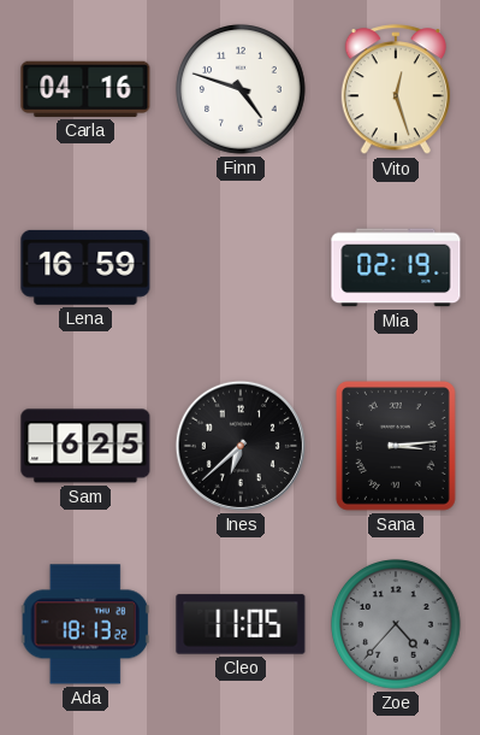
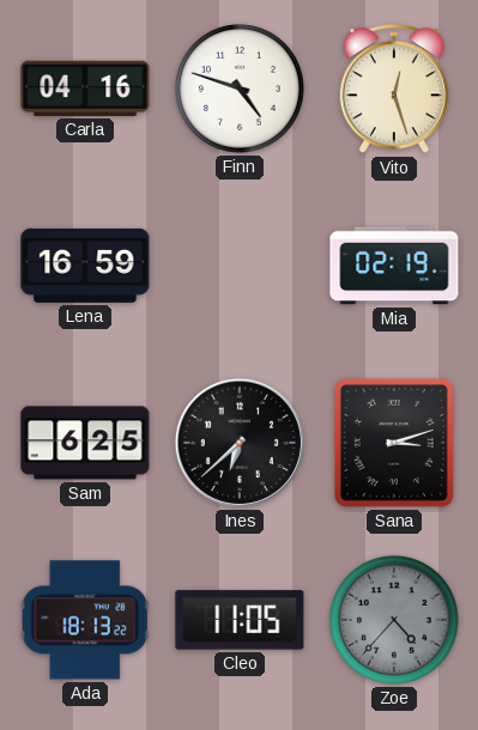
Sana: 3:14 -> 3:12 (394, 443)
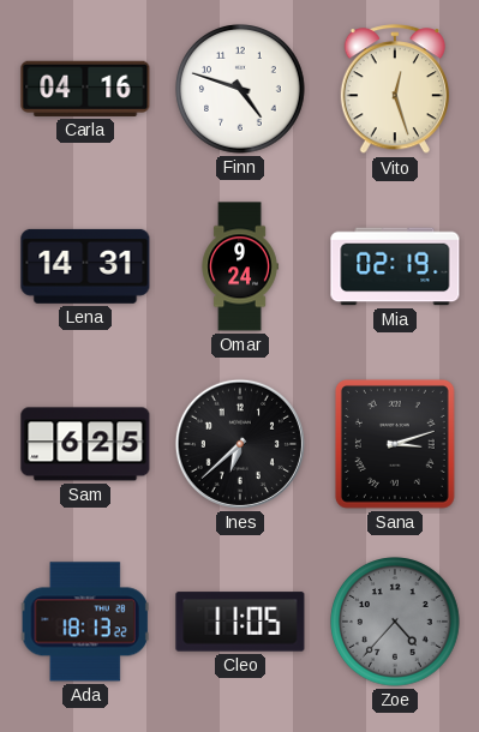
Lena: 16:59 -> 14:31 (85, 266)
Omar: none -> 9:24 (240, 266)
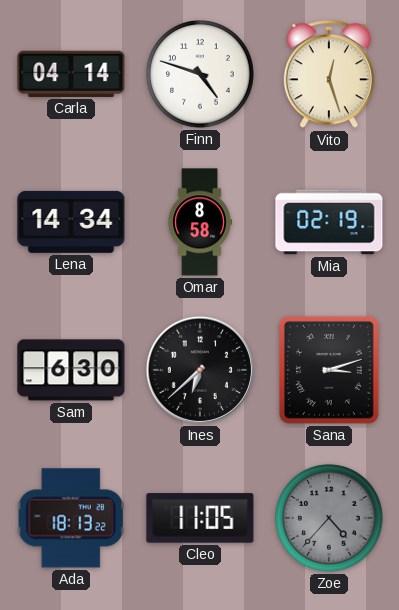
Carla: 04:16 -> 04:14 (71, 74)
Lena: 14:31 -> 14:34 (71, 222)
Omar: 9:24 -> 8:58 (200, 222)
Sam: 6:25 -> 6:30 (71, 370)
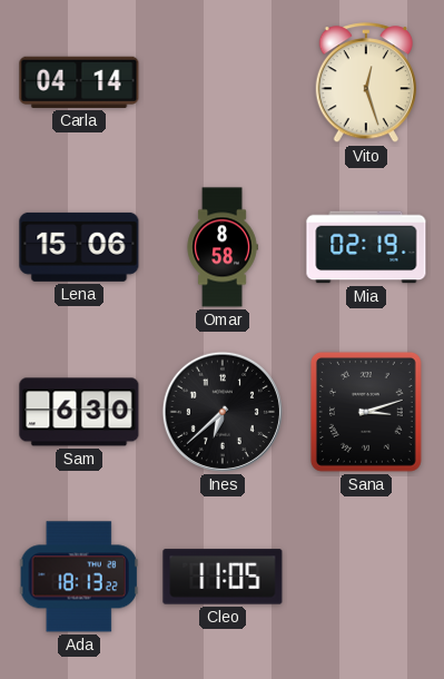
Finn: 4:48 -> none (200, 74)
Lena: 14:34 -> 15:06 (79, 247)
Zoe: 4:37 -> none (329, 518)
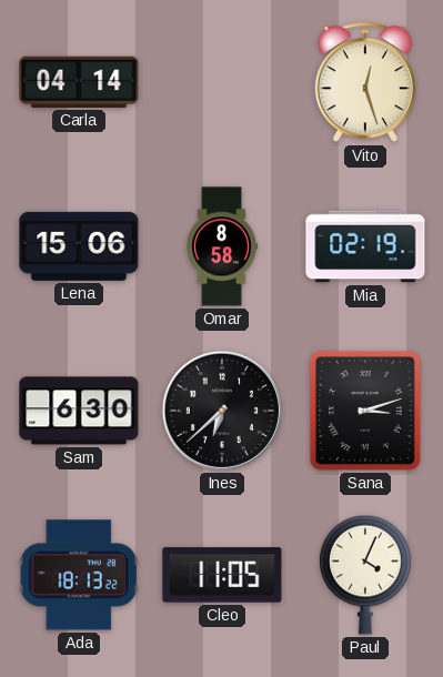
Paul: none -> 4:04 (366, 575)
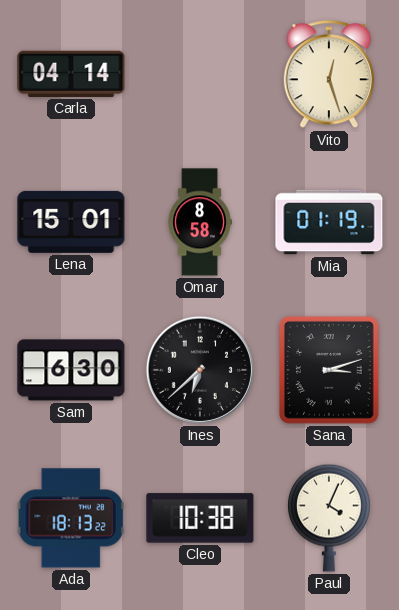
Lena: 15:06 -> 15:01 (71, 222)
Mia: 02:19 -> 01:19 (329, 222)
Cleo: 11:05 -> 10:38 (200, 518)
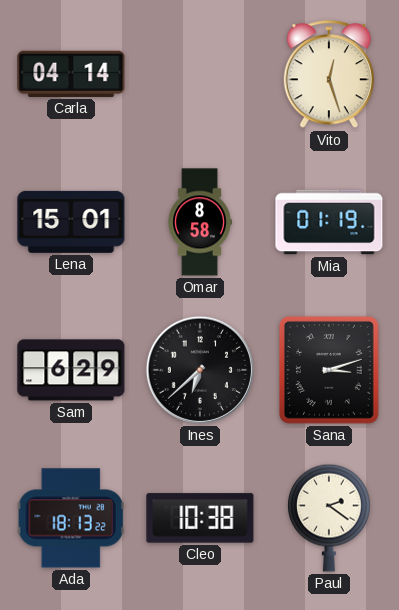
Sam: 6:30 -> 6:29 (71, 370)
Paul: 4:04 -> 2:21 (330, 518)
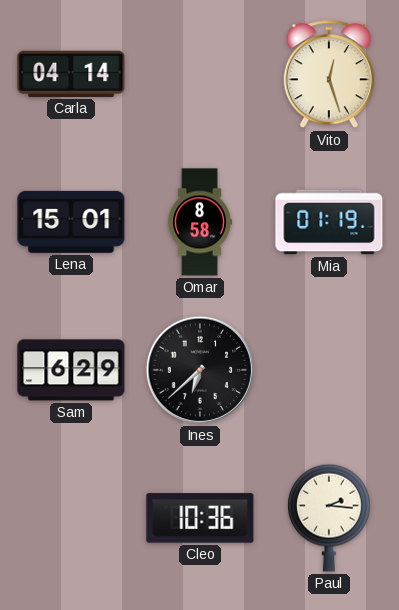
Sana: 3:12 -> none (329, 370)
Ada: 18:13 -> none (71, 518)
Cleo: 10:38 -> 10:36 (200, 518)
Paul: 2:21 -> 2:16 (330, 518)
